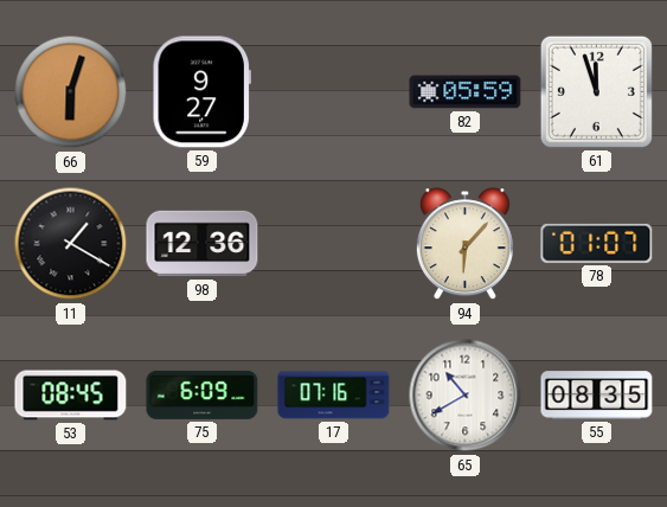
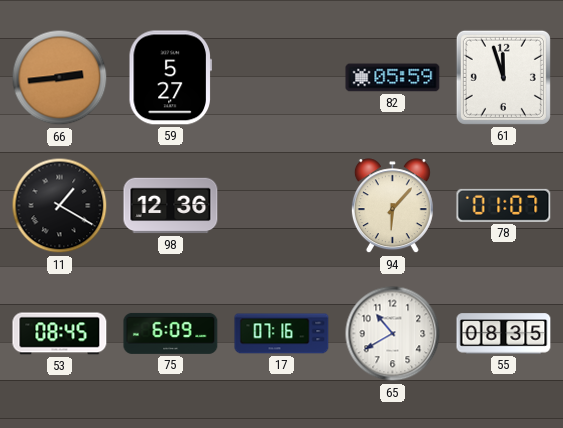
66: 6:03 -> 2:44 (60, 78)
59: 9:27 -> 5:27 (170, 78)
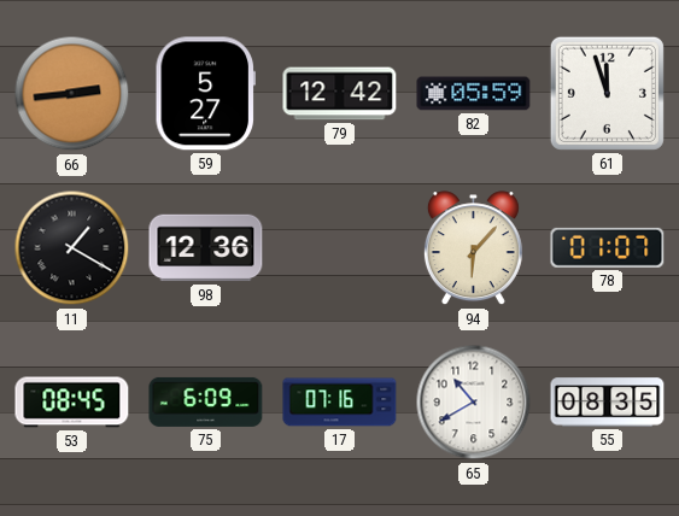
79: none -> 12:42 (340, 94)
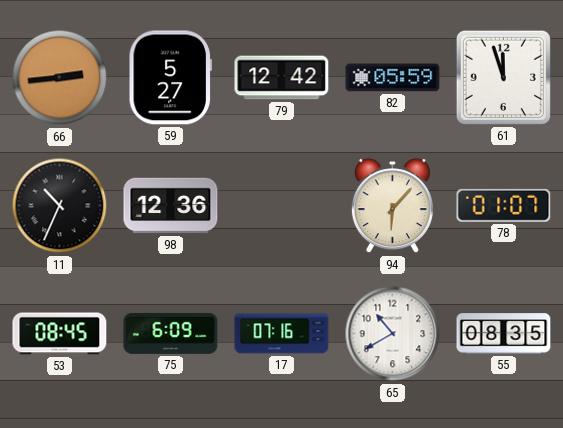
11: 1:20 -> 10:34 (60, 206)
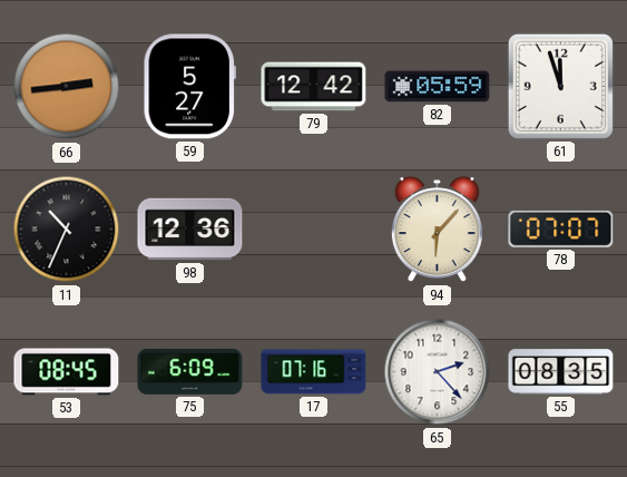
78: 01:07 -> 07:07 (561, 228)
65: 10:40 -> 2:23 (438, 372)
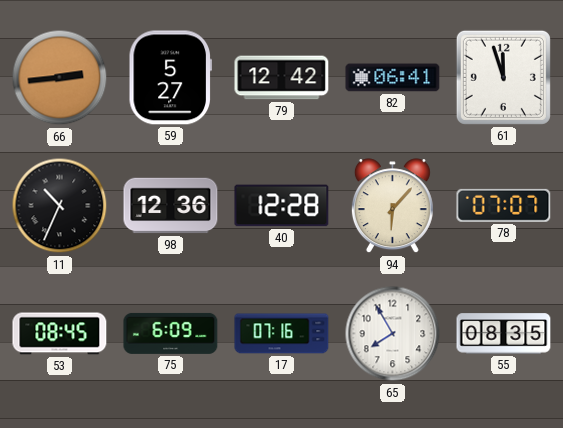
82: 05:59 -> 06:41 (393, 78)
40: none -> 12:28 (282, 206)
65: 2:23 -> 7:55 (393, 334)
